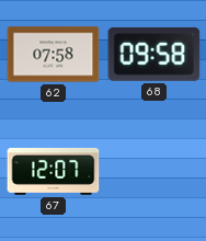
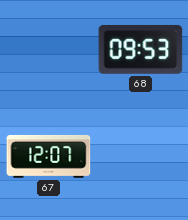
62: 07:58 -> none (54, 55)
68: 09:58 -> 09:53 (141, 50)
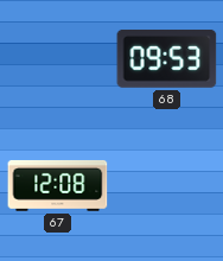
67: 12:07 -> 12:08 (58, 185)
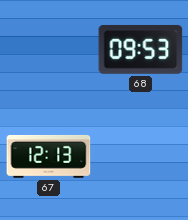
67: 12:08 -> 12:13 (49, 156)
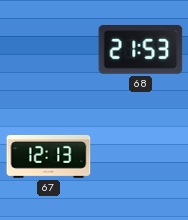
68: 09:53 -> 21:53 (141, 50)
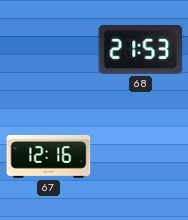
67: 12:13 -> 12:16 (49, 156)
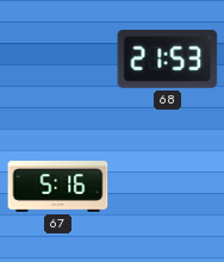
67: 12:16 -> 5:16 (58, 186)
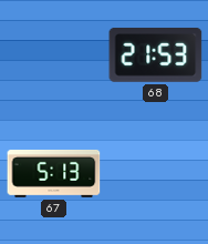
67: 5:16 -> 5:13 (54, 173)
